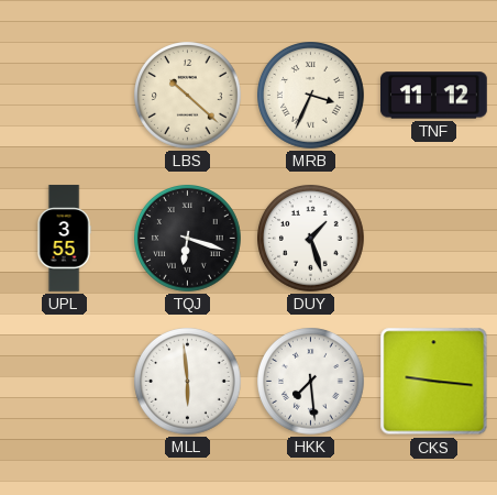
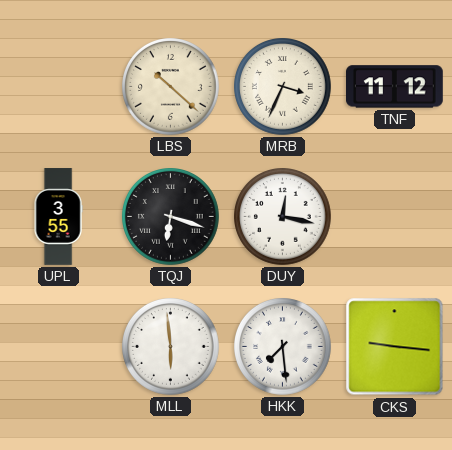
DUY: 1:27 -> 12:17 (283, 217)
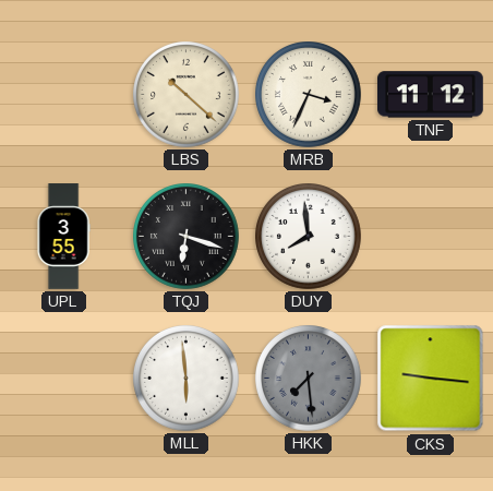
DUY: 12:17 -> 7:59 (309, 237)
HKK dial: white -> grey (309, 379)
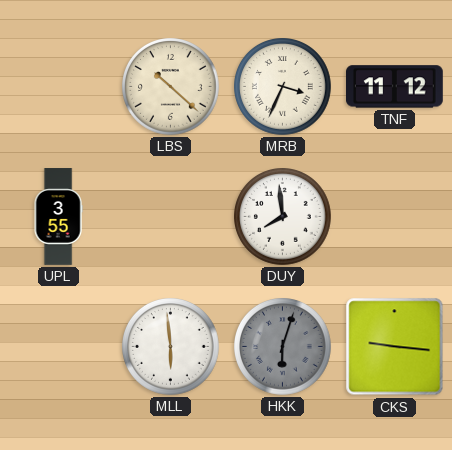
TQJ: 6:18 -> none (187, 237)
HKK: 7:29 -> 6:03 (283, 347)
